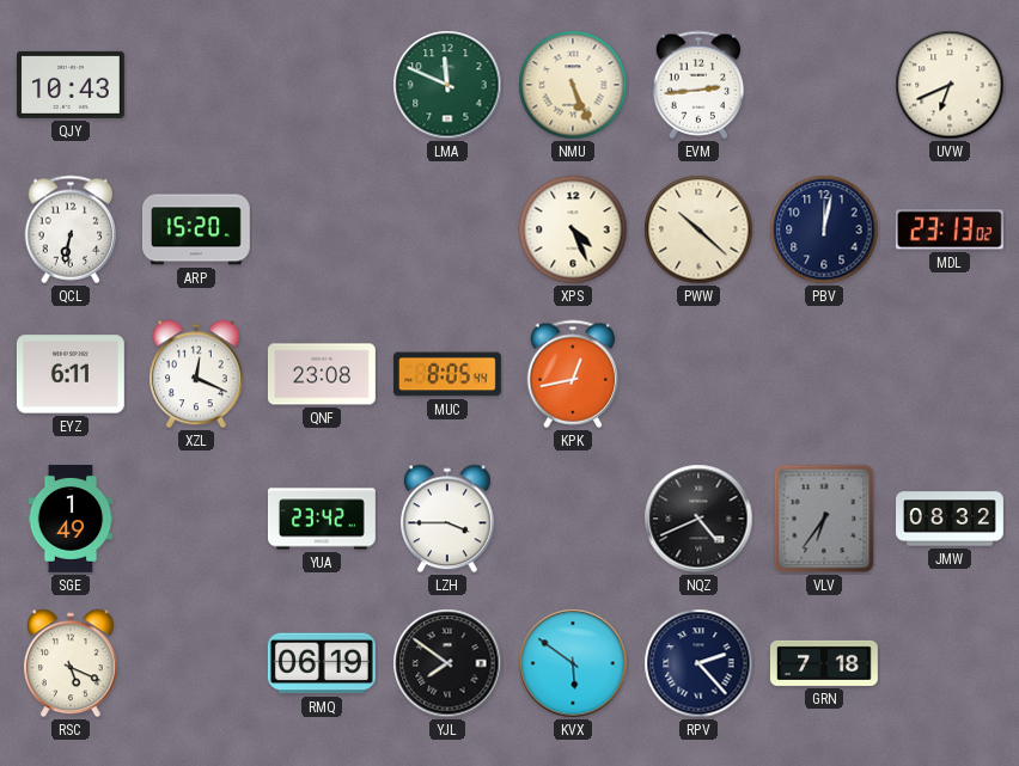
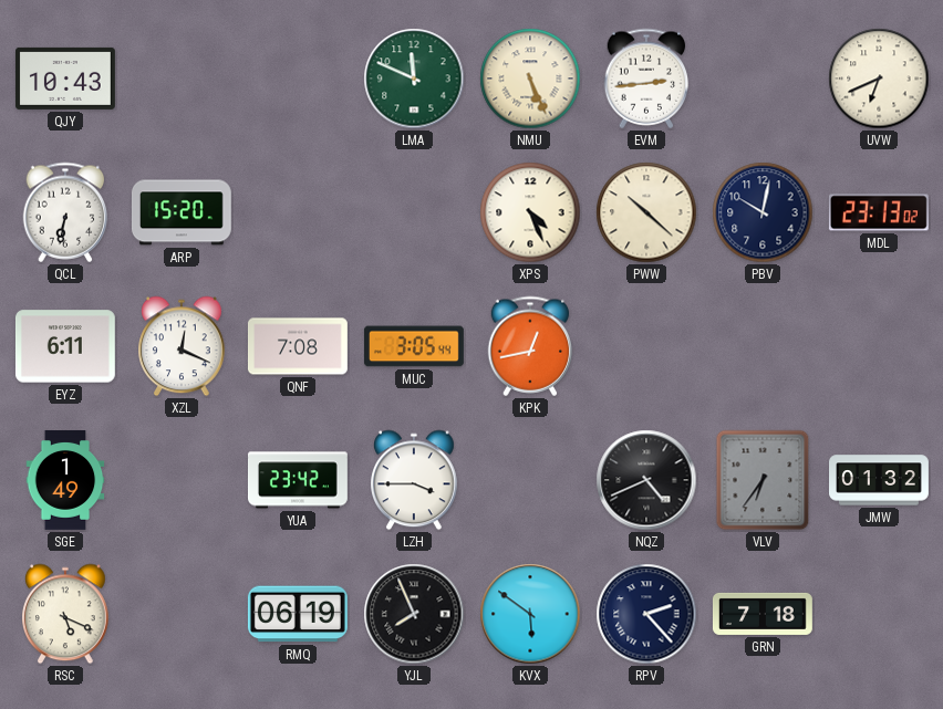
PBV: 12:02 -> 10:02 (763, 212)
QNF: 23:08 -> 7:08 (298, 346)
MUC: 8:05 -> 3:05 (414, 346)
JMW: 08:32 -> 01:32 (880, 480)
YJL: 7:51 -> 7:56 (414, 614)
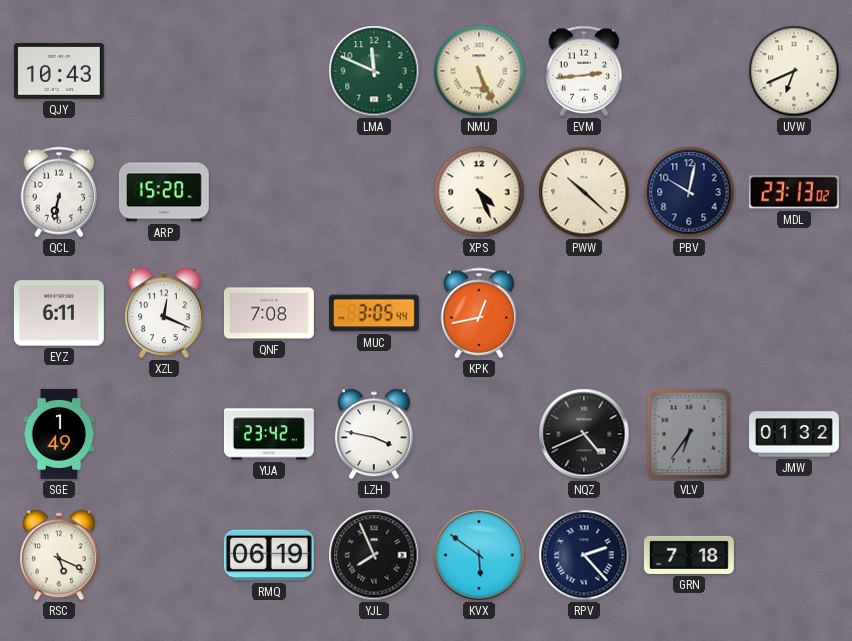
LZH: 3:45 -> 3:47 (375, 434)
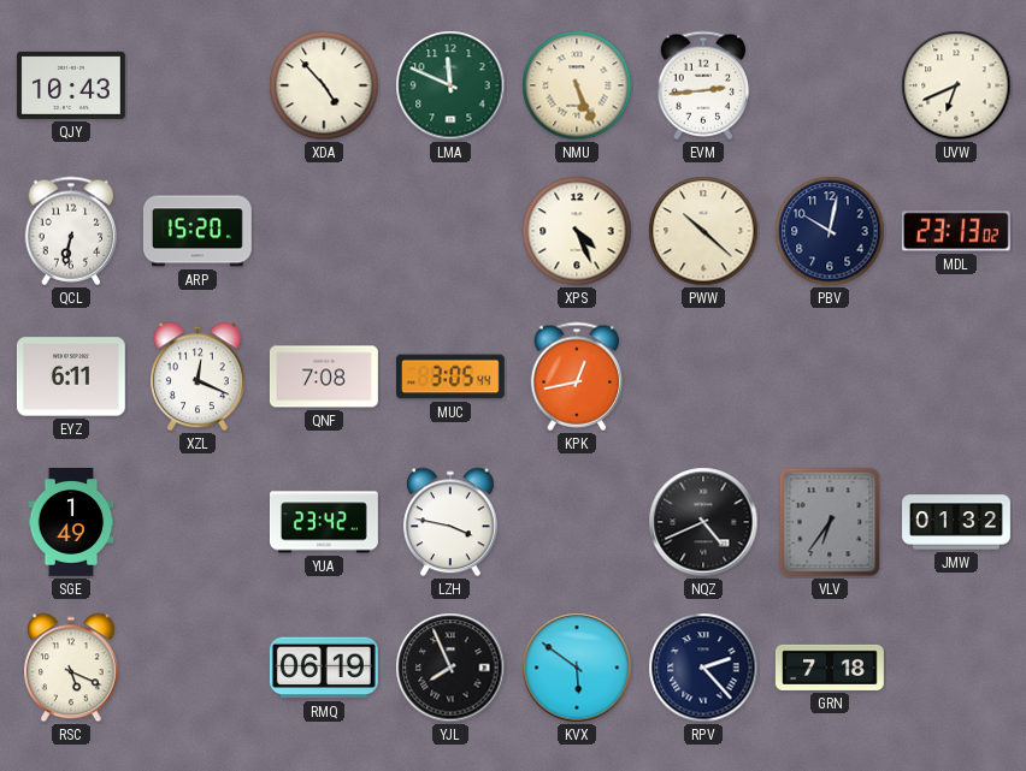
XDA: none -> 4:53 (324, 85)
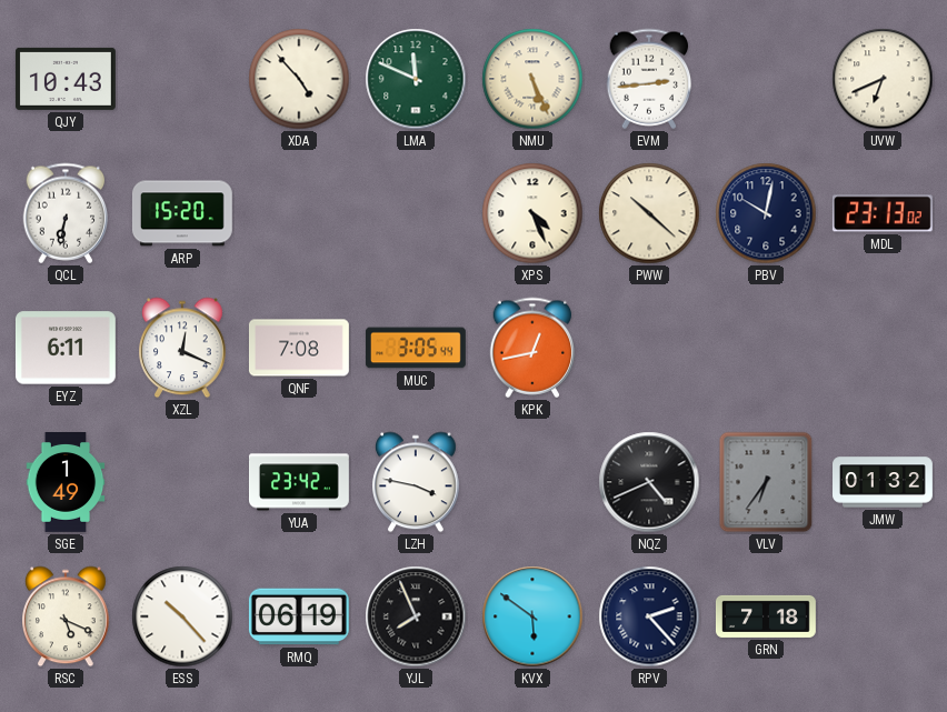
ESS: none -> 10:23 (182, 616)
